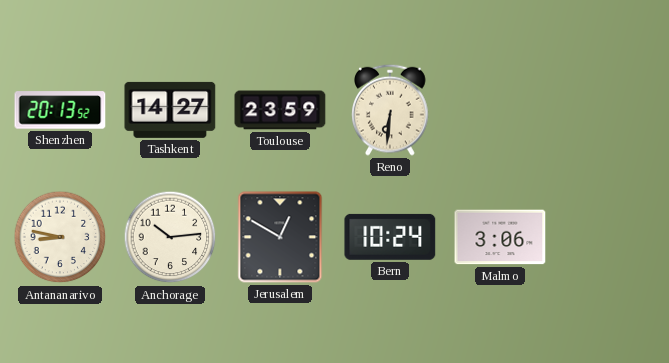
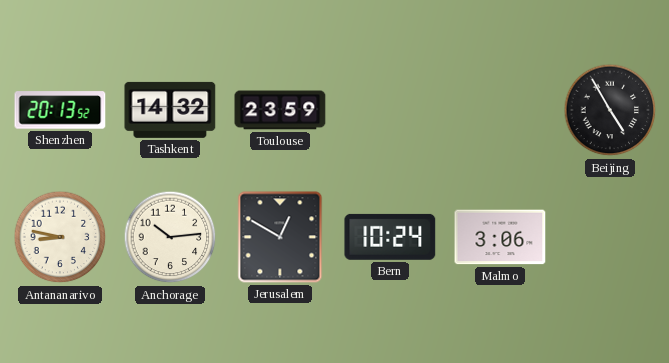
Tashkent: 14:27 -> 14:32 (170, 110)
Reno: 6:31 -> none (390, 110)
Beijing: none -> 4:55 (610, 110)
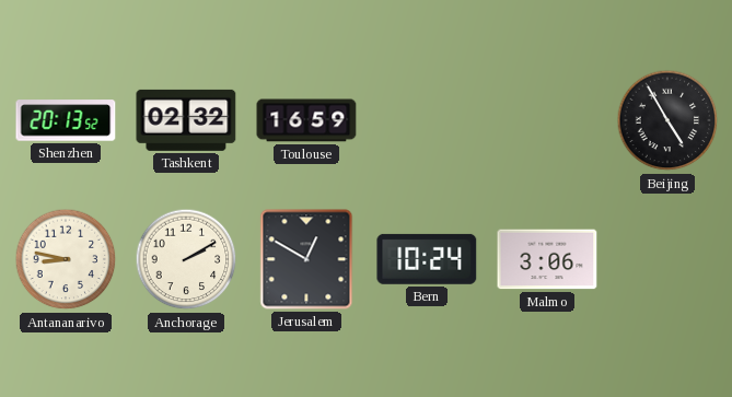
Tashkent: 14:32 -> 02:32 (186, 120)
Toulouse: 23:59 -> 16:59 (306, 120)
Anchorage: 10:14 -> 2:10 (186, 259)
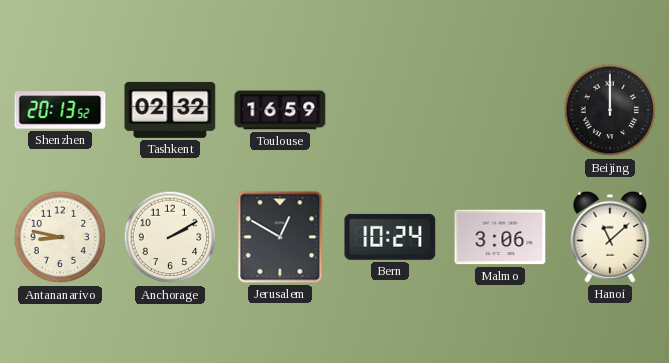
Beijing: 4:55 -> 12:00 (610, 110)
Hanoi: none -> 11:08 (610, 237)
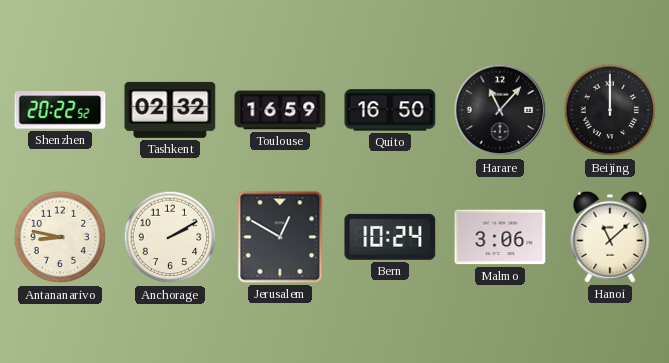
Shenzhen: 20:13 -> 20:22 (60, 110)
Quito: none -> 16:50 (390, 110)
Harare: none -> 11:07 (500, 110)
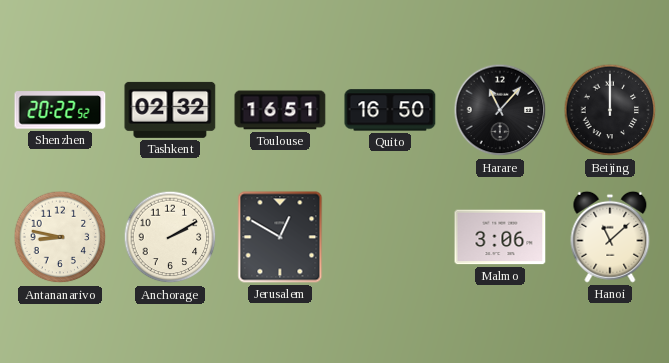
Toulouse: 16:59 -> 16:51 (280, 110)
Bern: 10:24 -> none (390, 237)
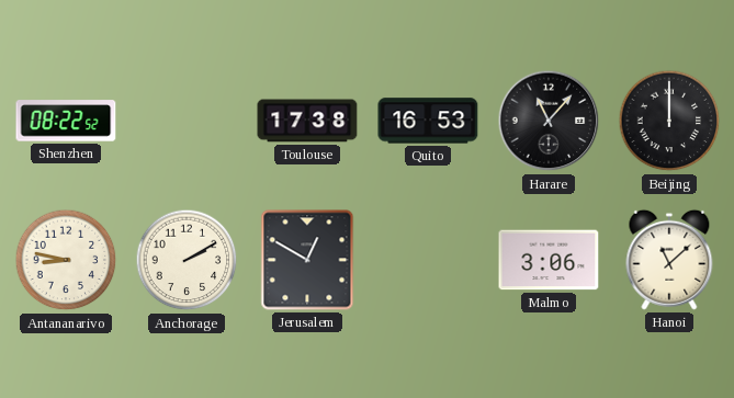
Shenzhen: 20:22 -> 08:22 (66, 121)
Tashkent: 02:32 -> none (170, 110)
Toulouse: 16:51 -> 17:38 (307, 121)
Quito: 16:50 -> 16:53 (428, 121)
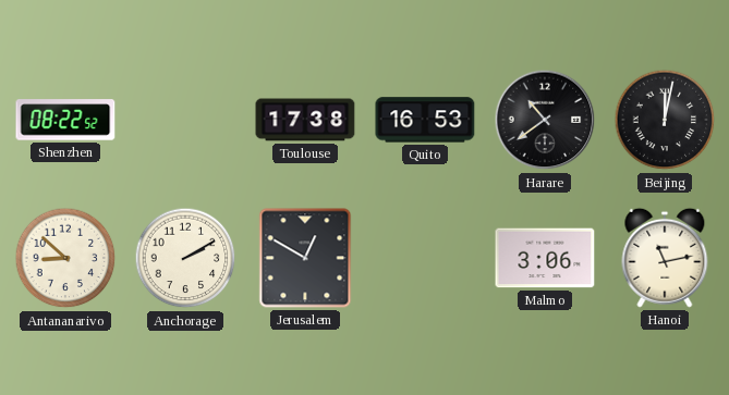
Harare: 11:07 -> 10:39 (545, 120)
Beijing: 12:00 -> 12:02 (665, 120)
Antananarivo: 8:47 -> 8:52 (65, 258)
Hanoi: 11:08 -> 11:13 (665, 258)
